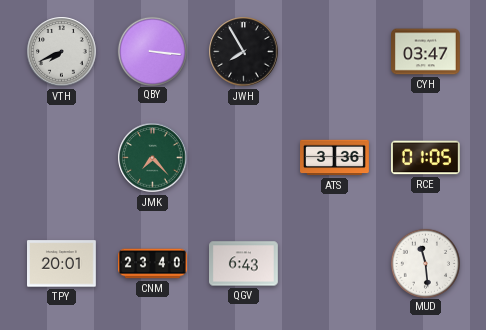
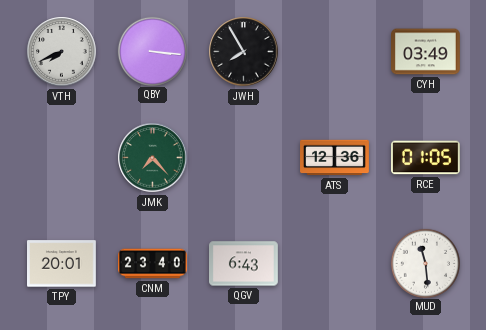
CYH: 03:47 -> 03:49 (426, 52)
ATS: 3:36 -> 12:36 (335, 158)
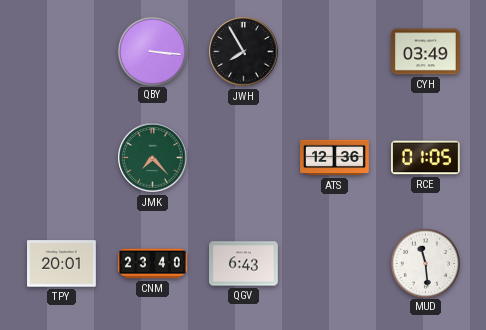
VTH: 7:41 -> none (62, 52)
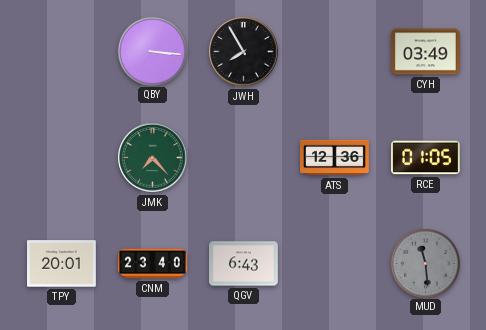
MUD dial: white -> grey (425, 263)
